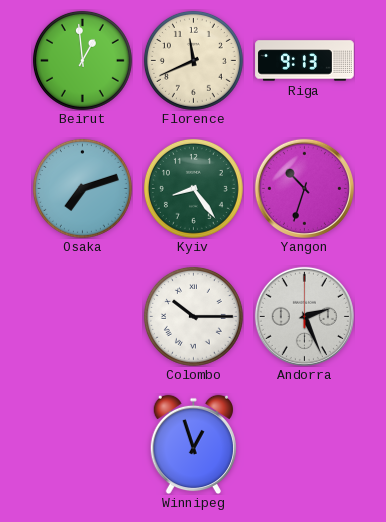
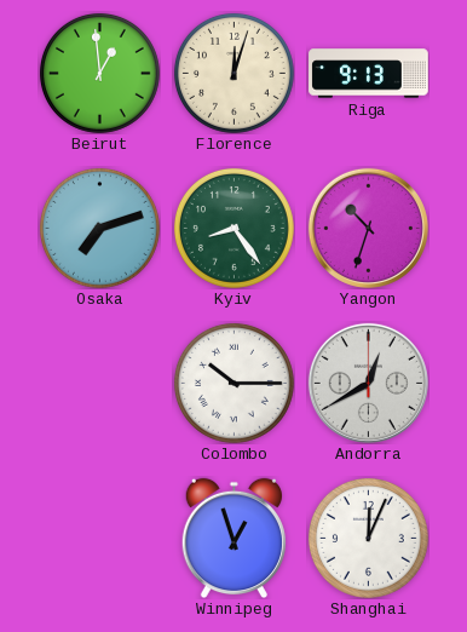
Florence: 11:41 -> 12:03 (234, 73)
Andorra: 2:26 -> 12:40 (368, 383)
Shanghai: none -> 12:04 (368, 538)
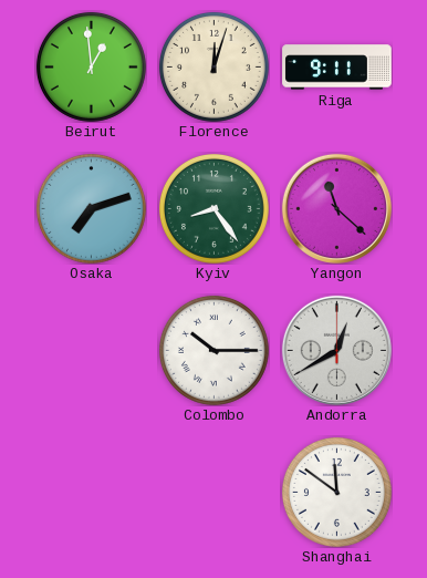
Riga: 9:13 -> 9:11 (337, 68)
Yangon: 10:33 -> 11:22 (336, 208)
Winnipeg: 12:57 -> none (234, 538)
Shanghai: 12:04 -> 11:51 (336, 492)
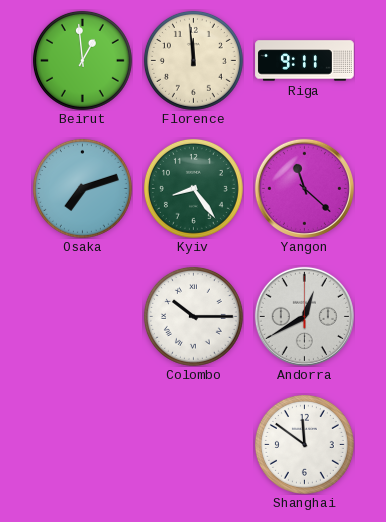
Florence: 12:03 -> 11:59 (193, 60)
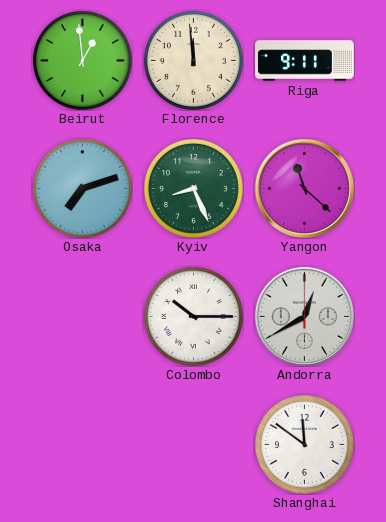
Kyiv: 8:24 -> 8:26 (193, 188)
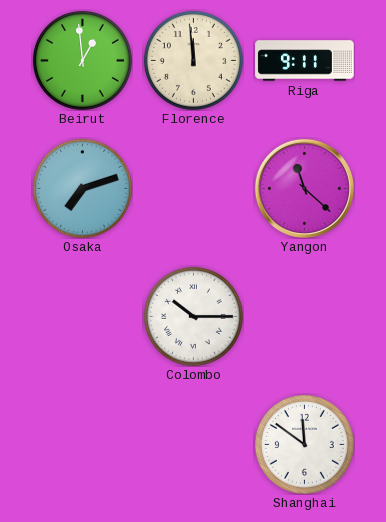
Kyiv: 8:26 -> none (193, 188)
Andorra: 12:40 -> none (304, 316)
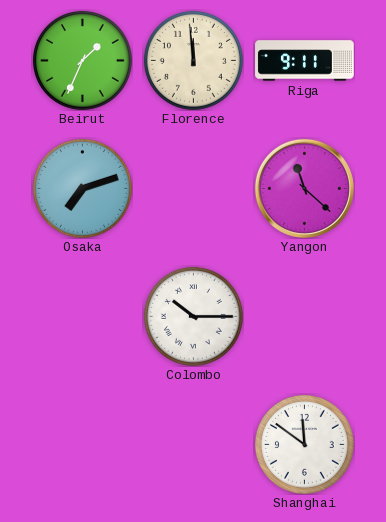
Beirut: 12:59 -> 1:34 (82, 60)
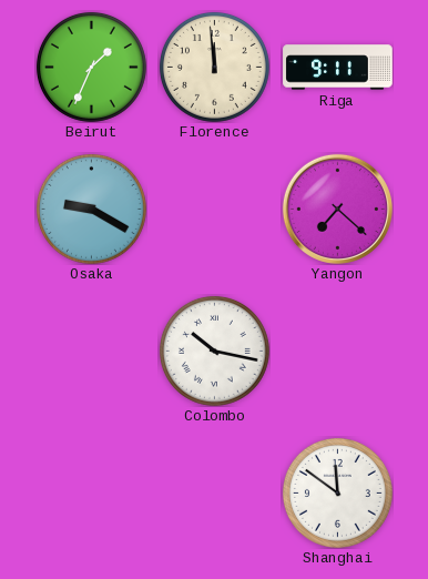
Osaka: 7:12 -> 9:20 (91, 209)
Yangon: 11:22 -> 7:22 (337, 209)
Colombo: 10:15 -> 10:17 (214, 351)
